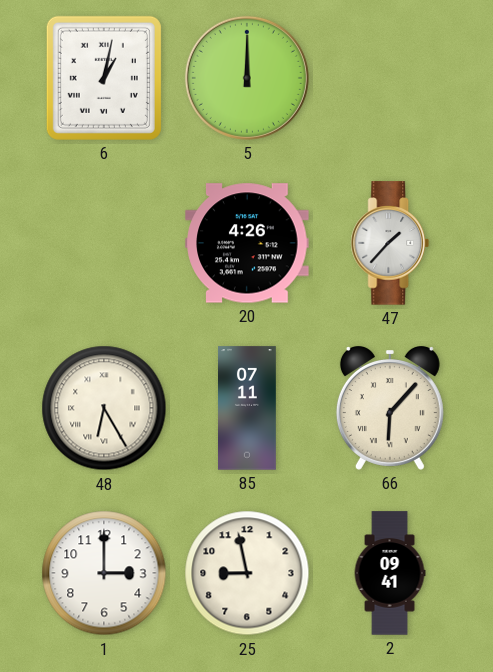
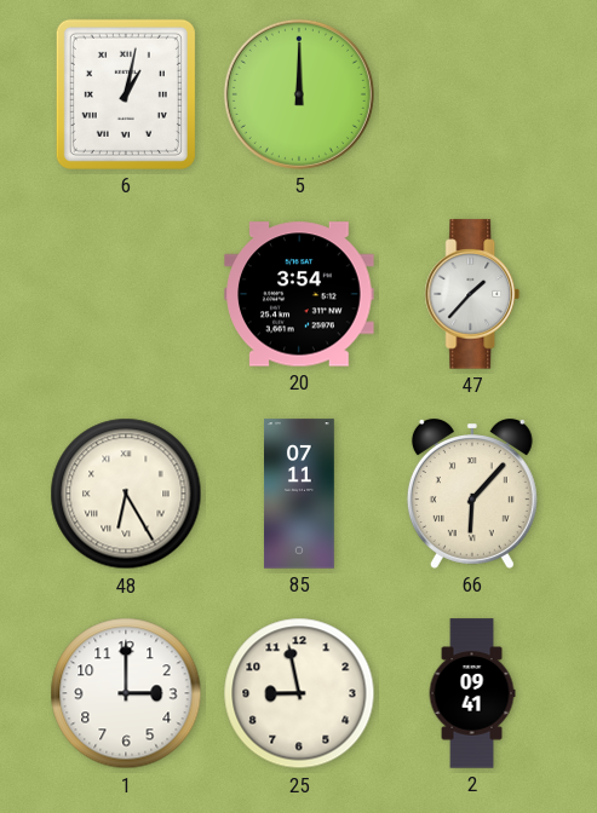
20: 4:26 -> 3:54 (299, 294)
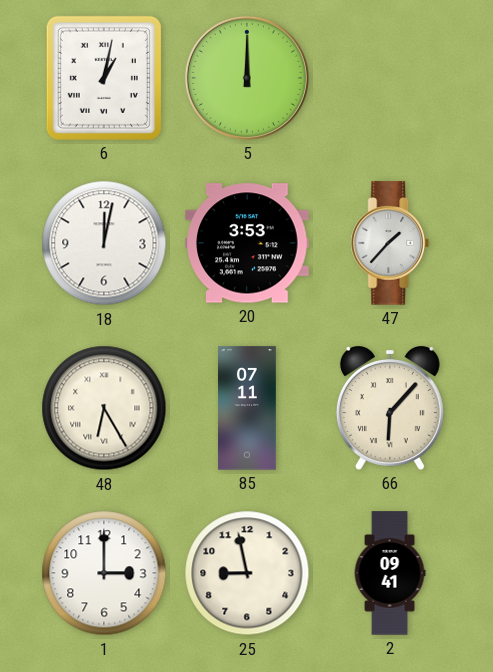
18: none -> 12:02 (104, 243)
20: 3:54 -> 3:53 (247, 243)
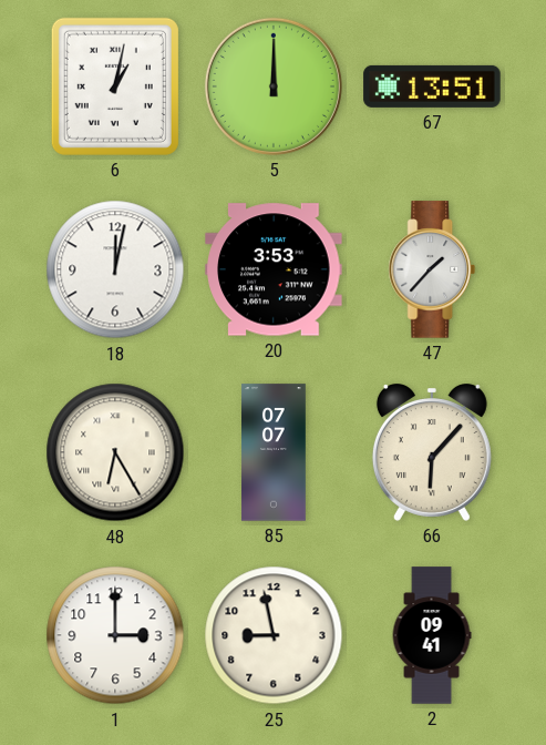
67: none -> 13:51 (432, 86)
85: 07:11 -> 07:07 (275, 452)
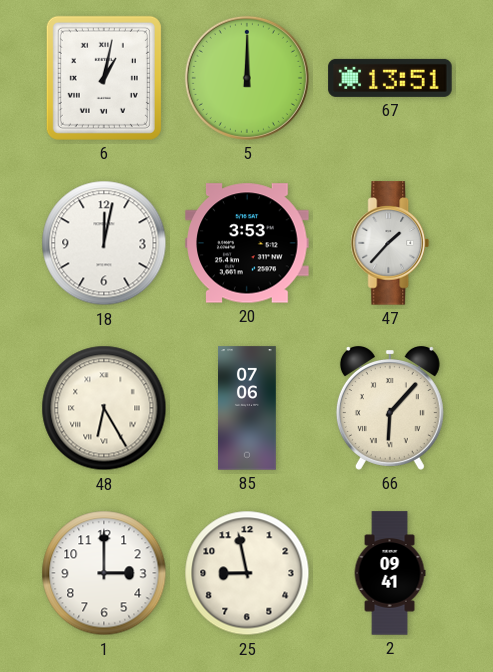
85: 07:07 -> 07:06 (248, 408)
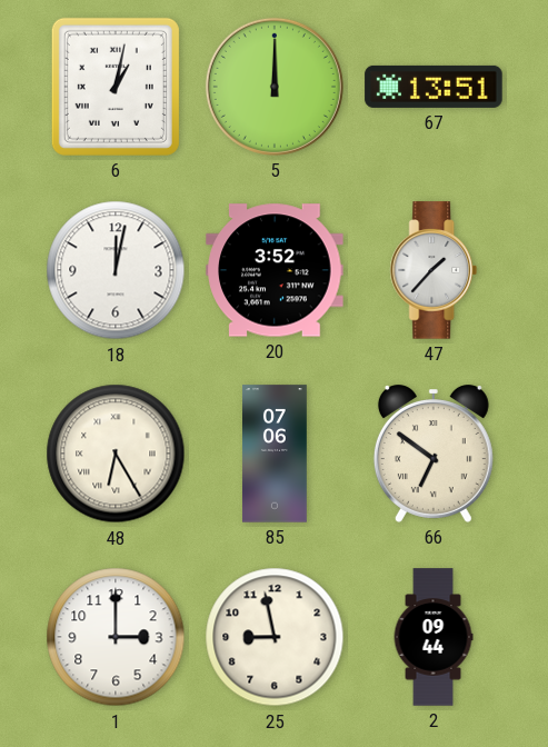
20: 3:53 -> 3:52 (275, 270)
66: 6:07 -> 6:51 (434, 455)
2: 09:41 -> 09:44 (434, 637)
